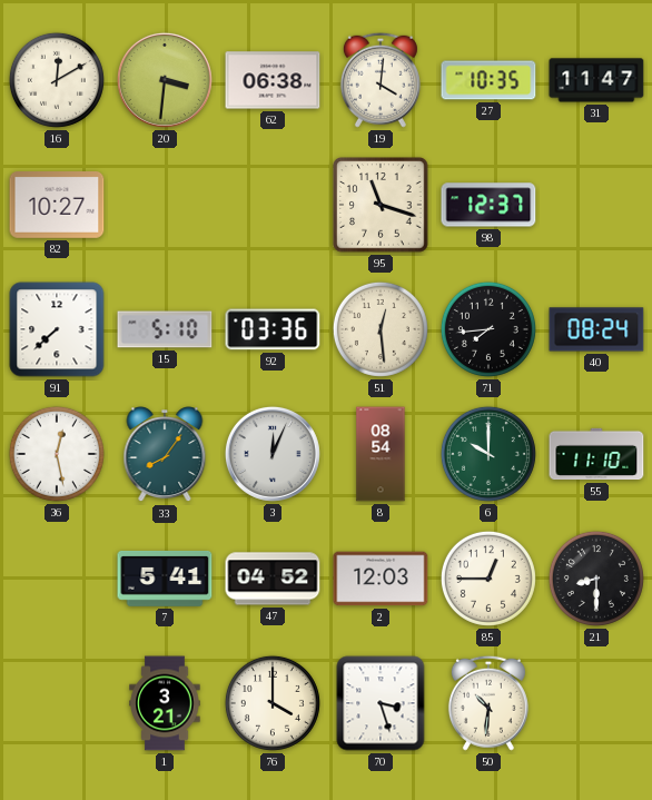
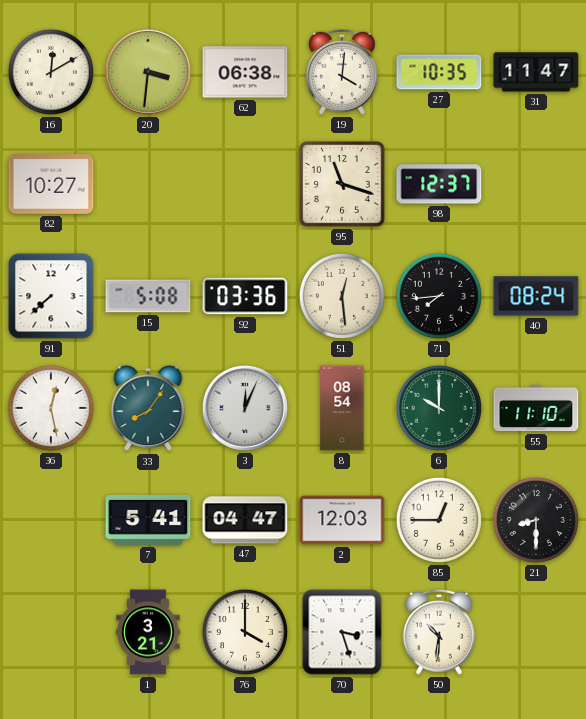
15: 5:10 -> 5:08 (148, 296)
47: 04:52 -> 04:47 (245, 520)
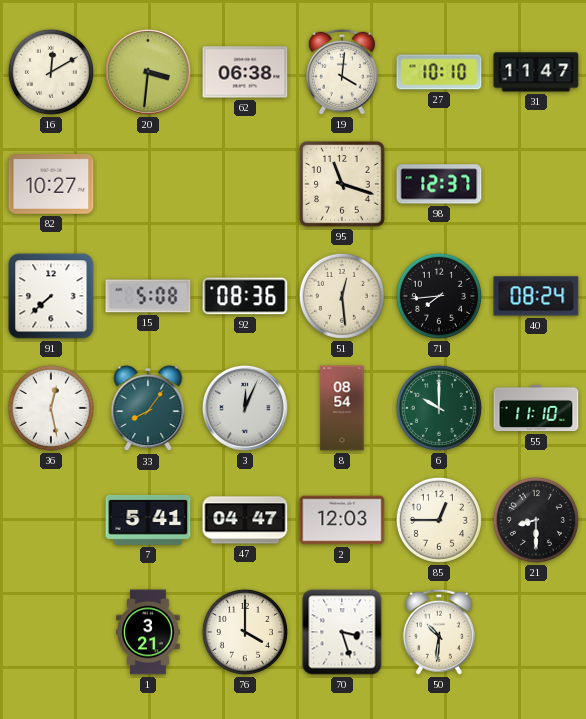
27: 10:35 -> 10:10 (439, 72)
92: 03:36 -> 08:36 (245, 296)
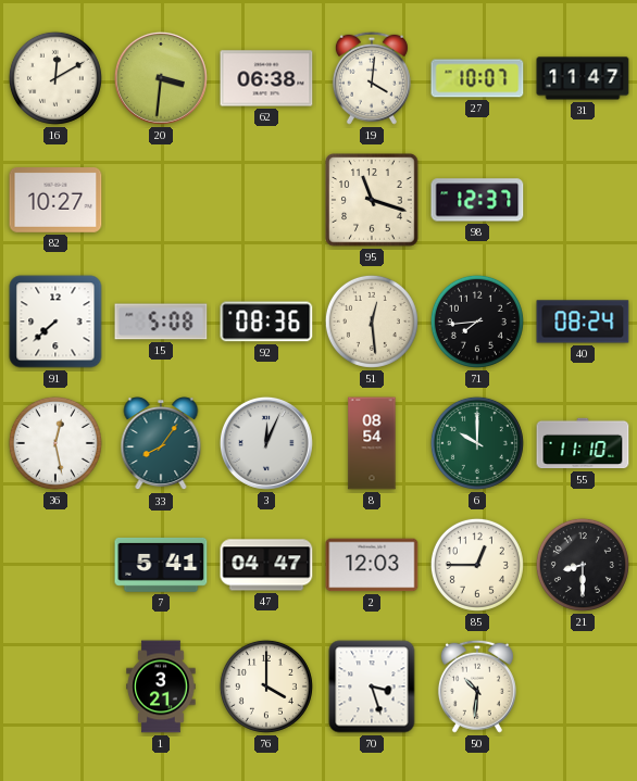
27: 10:10 -> 10:07 (477, 78)
